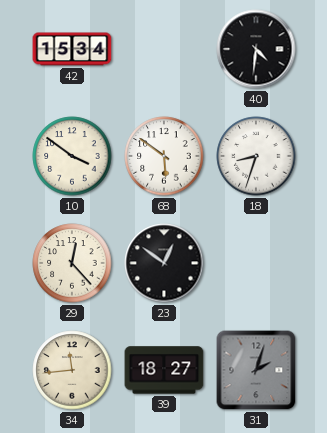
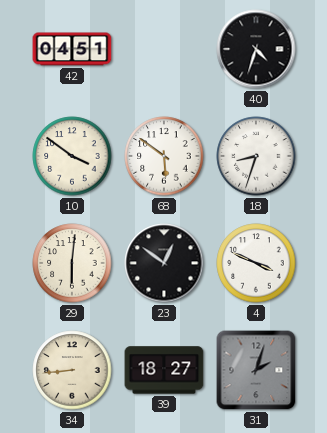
42: 15:34 -> 04:51 (72, 49)
40: 4:31 -> 4:33 (256, 49)
29: 12:23 -> 6:01 (72, 263)
4: none -> 3:49 (256, 263)
34: 11:44 -> 8:44 (72, 370)
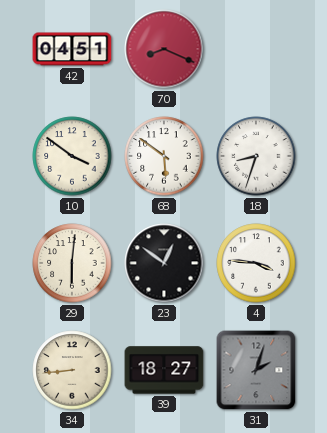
70: none -> 8:19 (164, 49)
40: 4:33 -> none (256, 49)
4: 3:49 -> 3:46 (256, 263)
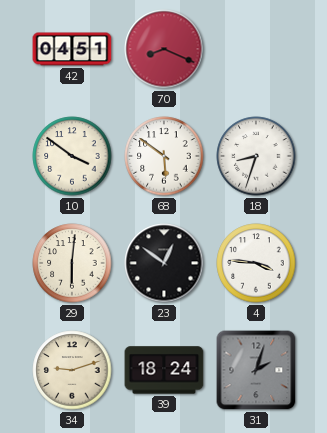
34: 8:44 -> 9:12 (72, 370)
39: 18:27 -> 18:24 (164, 370)
